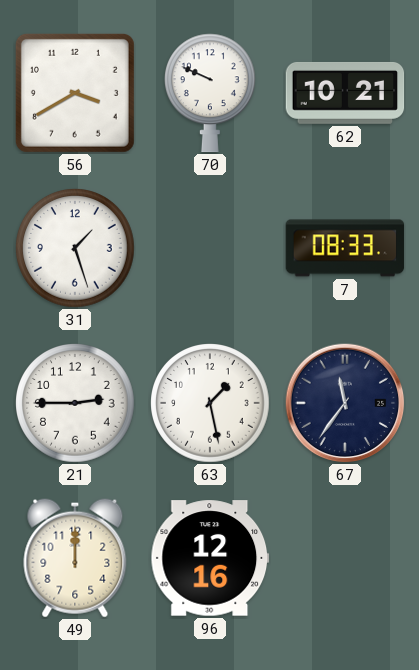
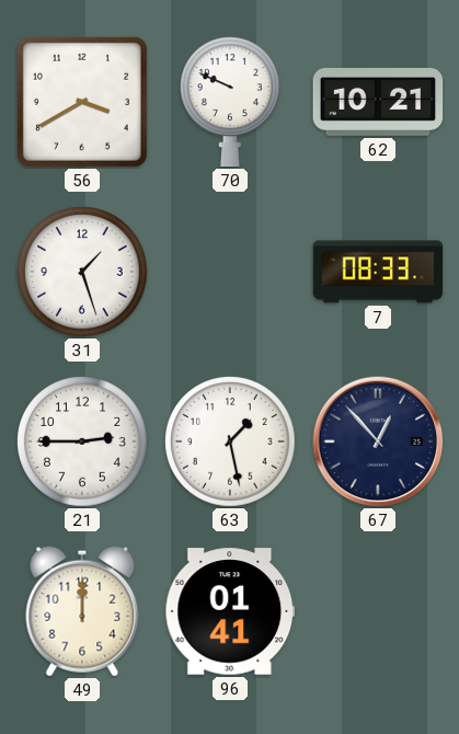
67: 11:36 -> 12:53 (378, 441)
96: 12:16 -> 01:41 (230, 611)
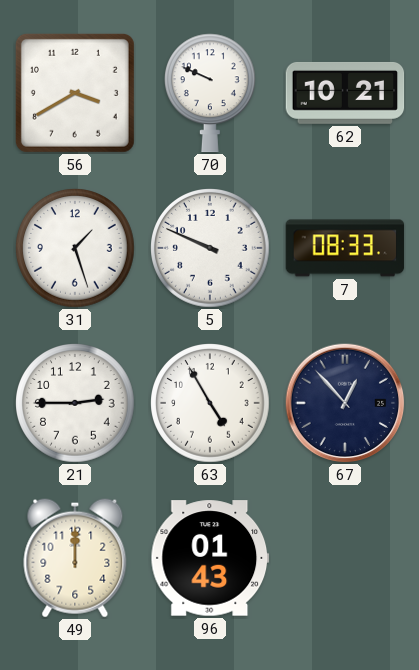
5: none -> 9:49 (210, 248)
63: 1:28 -> 4:55 (210, 403)
96: 01:41 -> 01:43 (210, 558)
